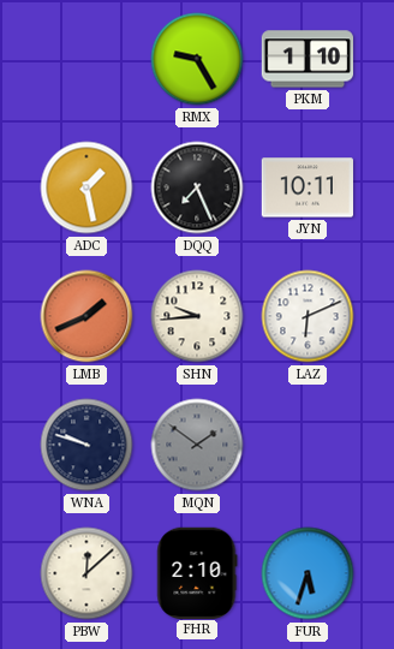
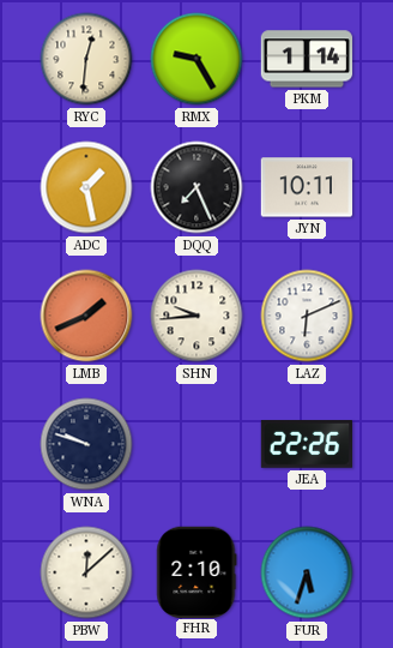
RYC: none -> 12:31 (86, 59)
PKM: 1:10 -> 1:14 (307, 59)
MQN: 1:51 -> none (197, 445)
JEA: none -> 22:26 (306, 445)
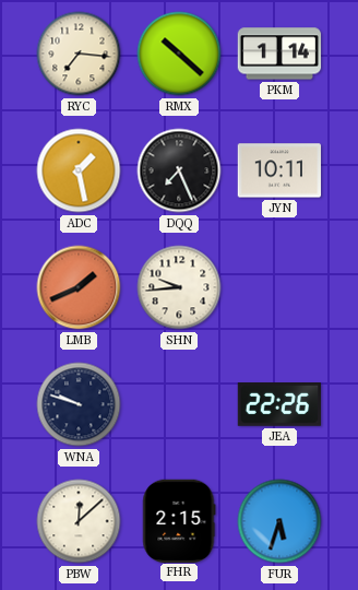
RYC: 12:31 -> 7:16 (79, 54)
RMX: 9:25 -> 10:22 (179, 54)
LAZ: 6:11 -> none (307, 316)
FHR: 2:10 -> 2:15 (179, 520)
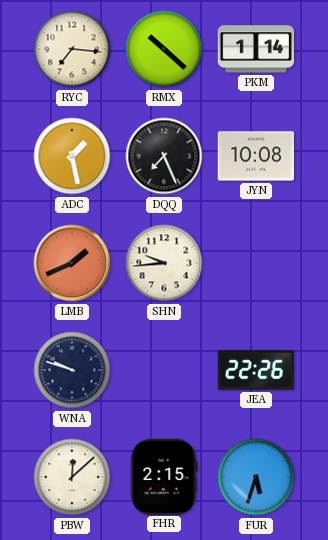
JYN: 10:11 -> 10:08 (256, 156)
